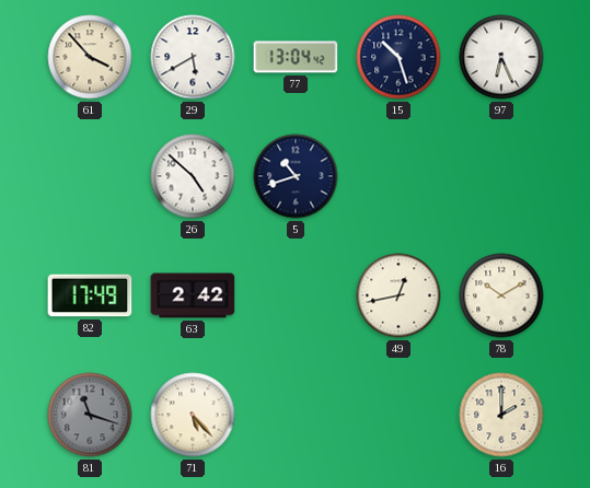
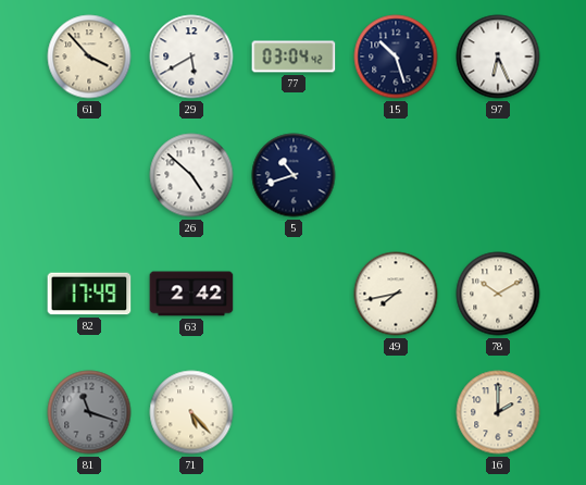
77: 13:04 -> 03:04 (294, 57)
49: 12:43 -> 7:43 (396, 294)
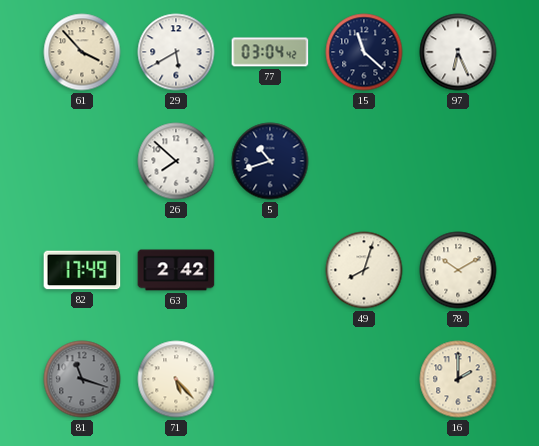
15: 10:27 -> 11:22 (364, 52)
26: 4:52 -> 7:52 (176, 161)
49: 7:43 -> 8:03 (364, 270)
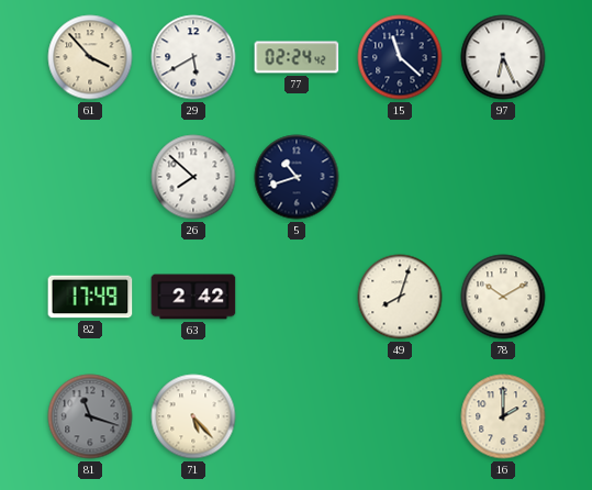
77: 03:04 -> 02:24 (297, 57)
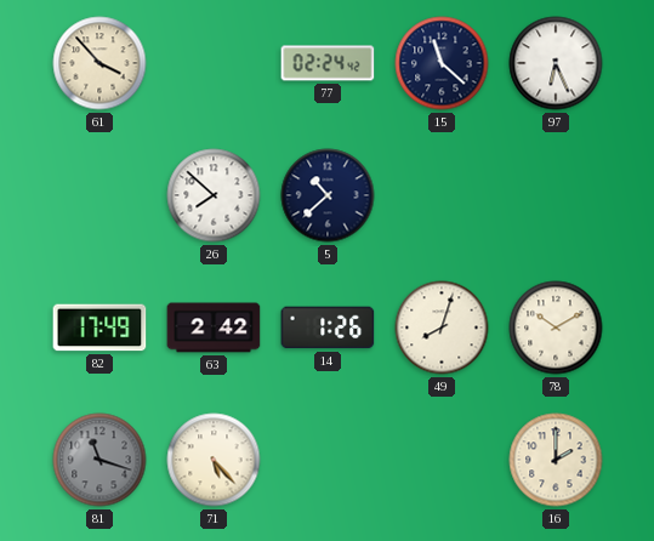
29: 5:40 -> none (193, 57)
5: 10:42 -> 10:38 (328, 195)
14: none -> 1:26 (328, 328)
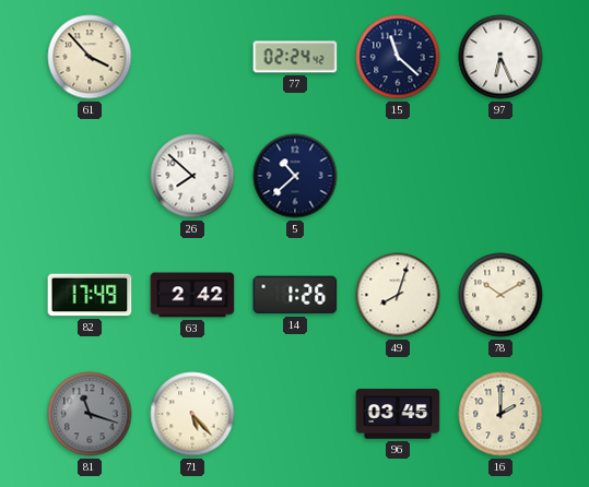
96: none -> 03:45 (398, 414)
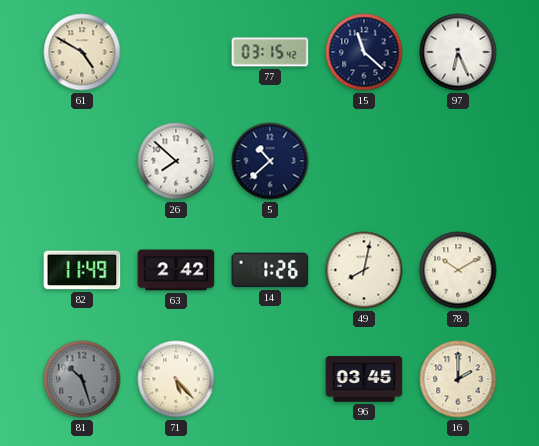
61: 3:53 -> 4:50 (82, 52)
77: 02:24 -> 03:15 (270, 52)
82: 17:49 -> 11:49 (82, 270)
49: 8:03 -> 8:02 (364, 270)
81: 11:18 -> 10:27 (82, 379)
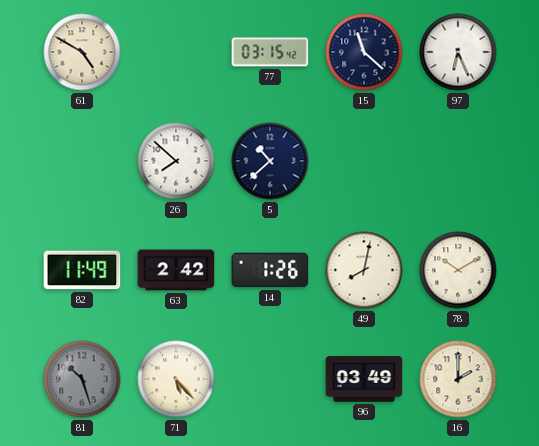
96: 03:45 -> 03:49 (364, 379)
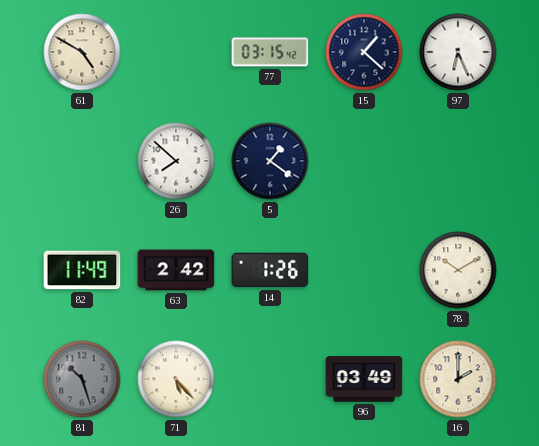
15: 11:22 -> 1:22 (364, 52)
5: 10:38 -> 1:21 (270, 161)
49: 8:02 -> none (364, 270)
